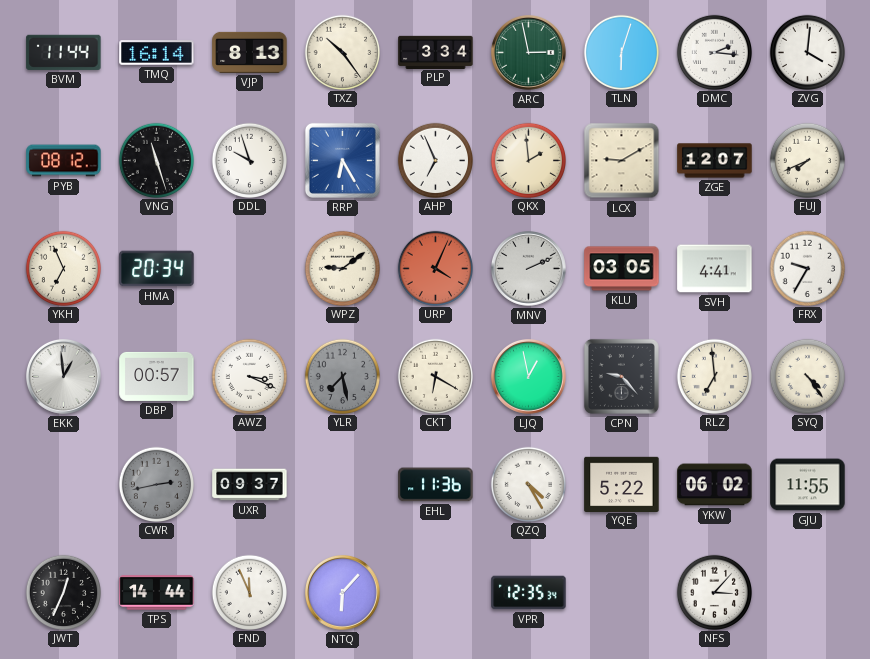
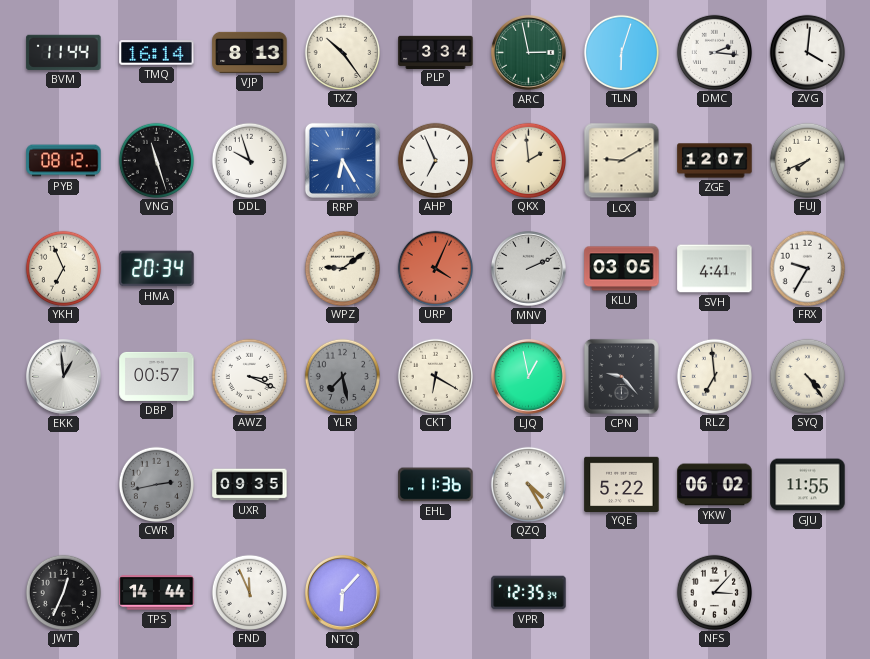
UXR: 09:37 -> 09:35 (250, 485)
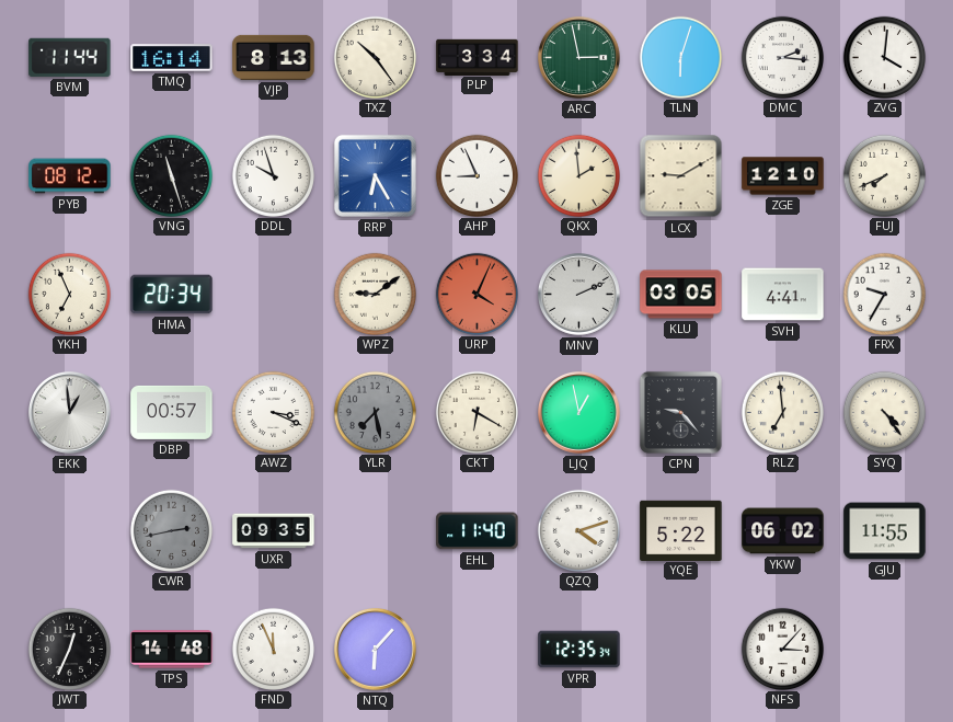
AHP: 6:56 -> 8:56 (476, 175)
ZGE: 12:07 -> 12:10 (783, 176)
EHL: 11:36 -> 11:40 (478, 531)
QZQ: 4:25 -> 4:12 (578, 530)
TPS: 14:44 -> 14:48 (172, 650)
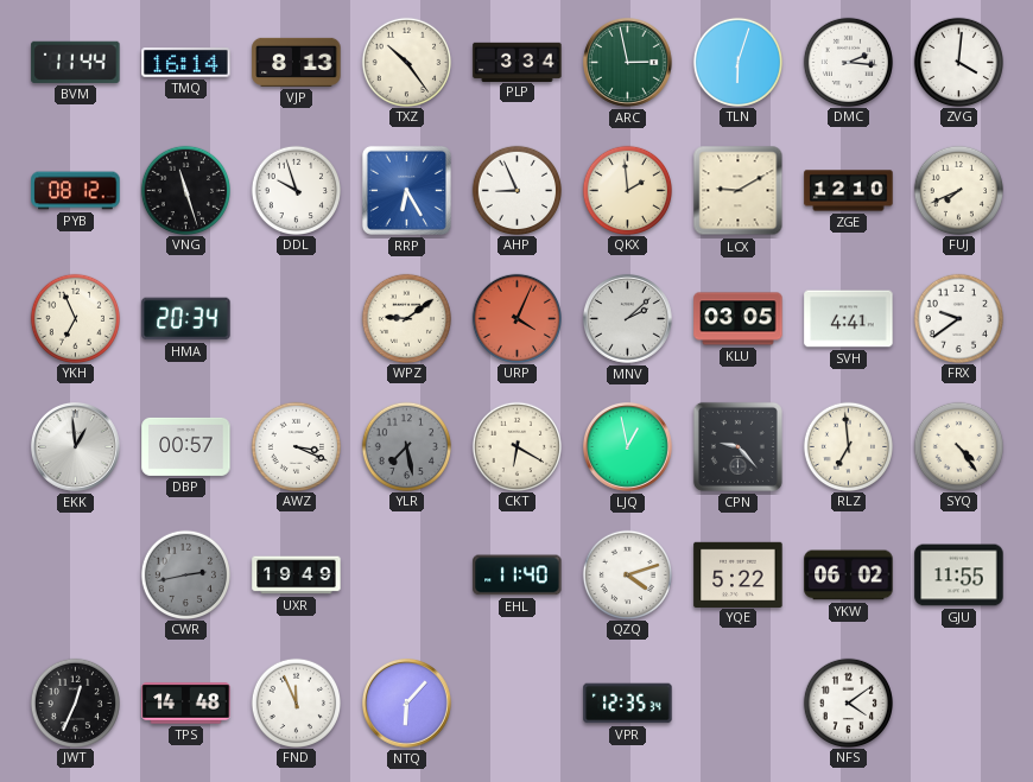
MNV: 2:11 -> 2:08 (628, 319)
FRX: 9:35 -> 9:39 (958, 318)
UXR: 09:35 -> 19:49 (297, 576)
NFS: 3:07 -> 4:09 (848, 702)
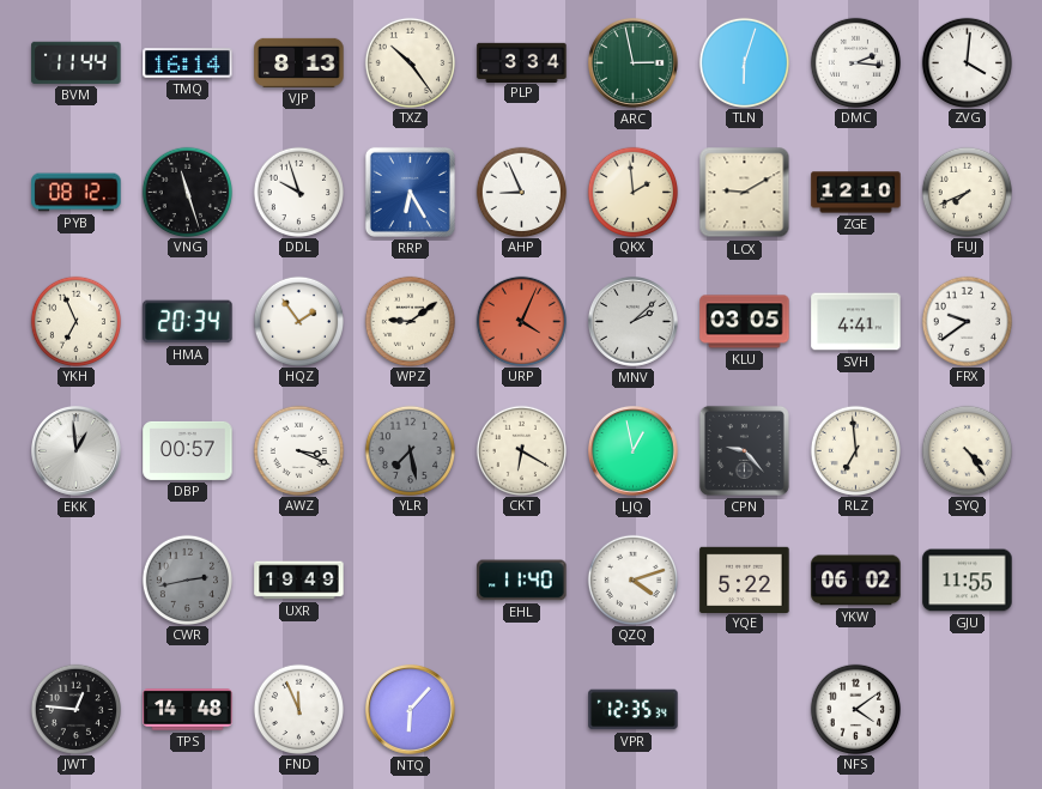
HQZ: none -> 1:54 (298, 321)
JWT: 12:34 -> 12:46 (75, 709)
